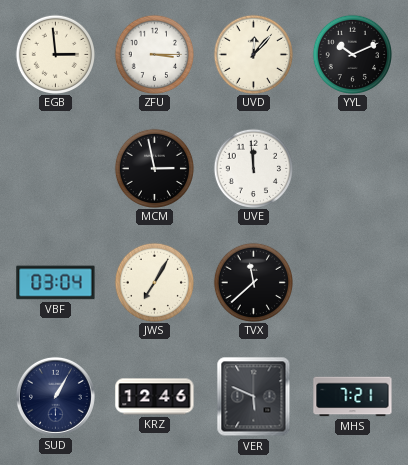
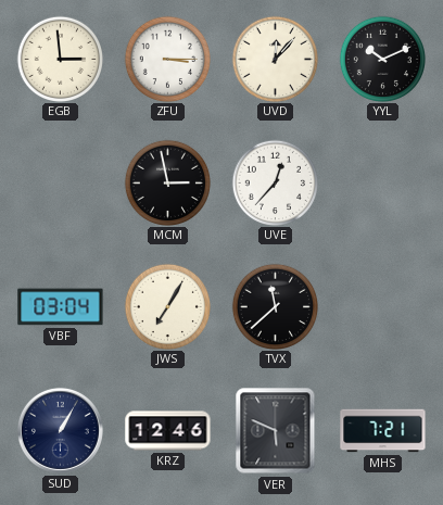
UVE: 11:59 -> 12:37 (275, 182)
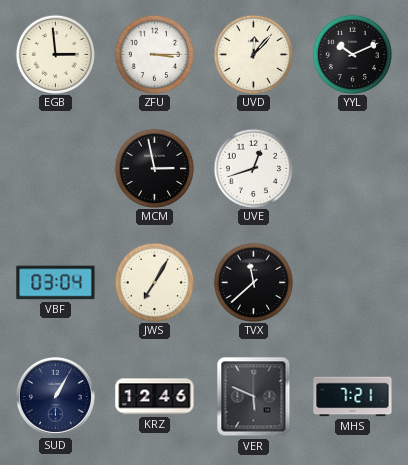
UVE: 12:37 -> 12:42 (253, 168)
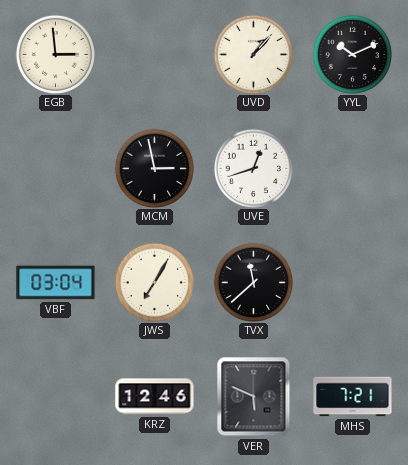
ZFU: 3:15 -> none (154, 54)
UVD: 12:07 -> 1:07 (253, 54)
SUD: 1:05 -> none (55, 396)
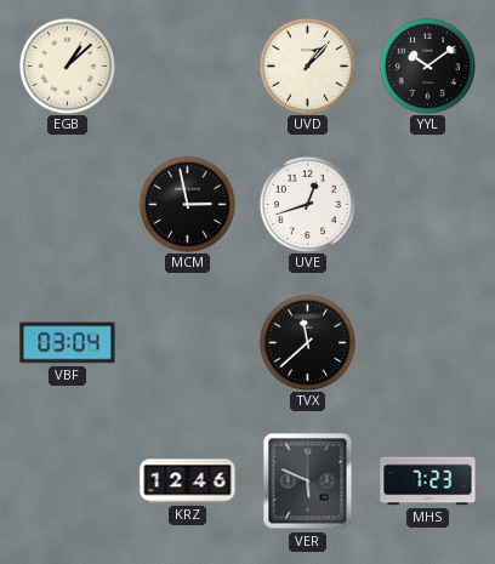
EGB: 2:59 -> 1:08 (67, 65)
YYL: 10:11 -> 10:09 (427, 65)
JWS: 7:05 -> none (154, 282)
MHS: 7:21 -> 7:23 (428, 482)
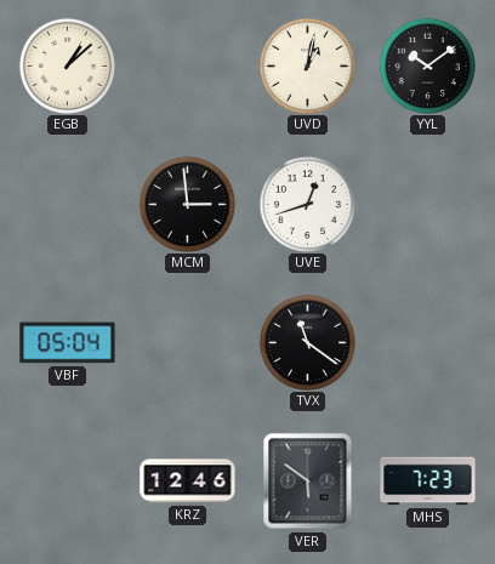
UVD: 1:07 -> 1:02 (307, 65)
MCM: 2:58 -> 2:59 (187, 204)
VBF: 03:04 -> 05:04 (68, 343)
TVX: 11:38 -> 11:21 (307, 342)
VER: 5:49 -> 5:51 (308, 482)
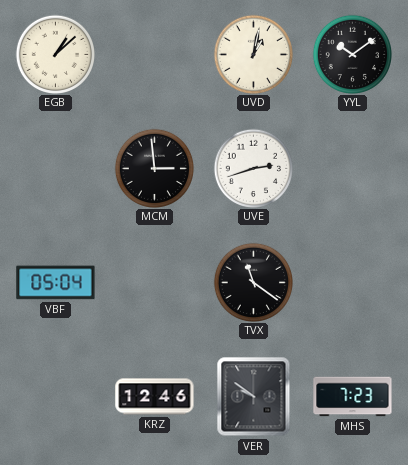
UVE: 12:42 -> 2:42 (253, 168)
VER: 5:51 -> 9:51 (254, 397)
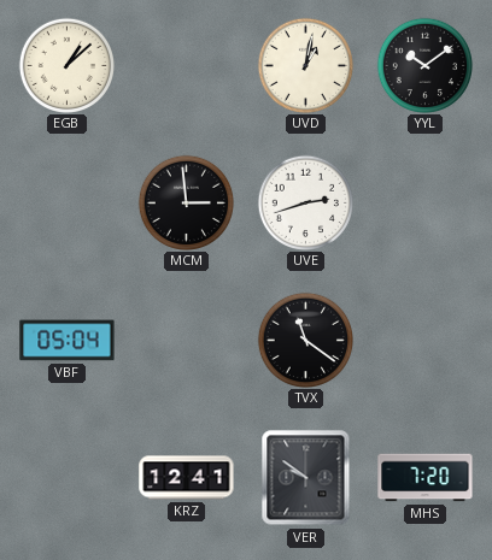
KRZ: 12:46 -> 12:41 (187, 478)
MHS: 7:23 -> 7:20 (426, 478)
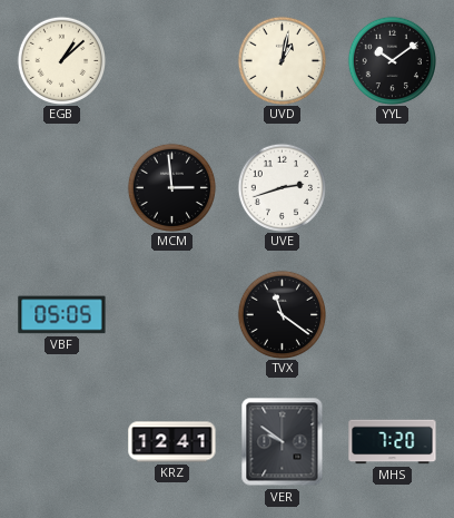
VBF: 05:04 -> 05:05 (62, 315)
